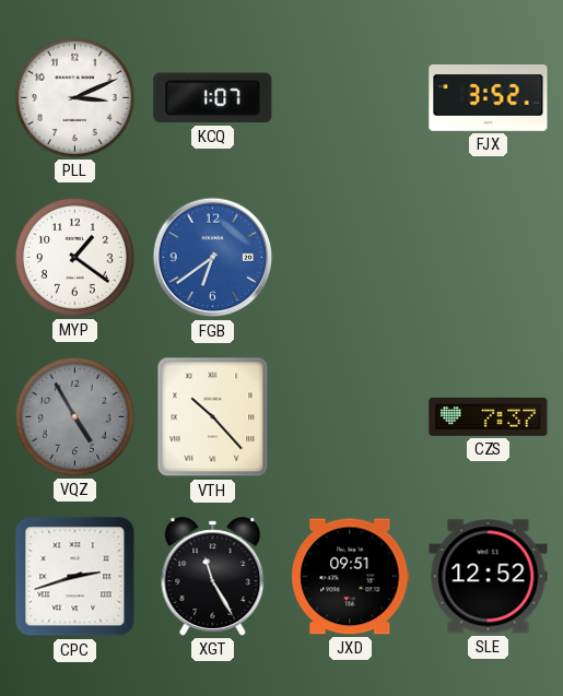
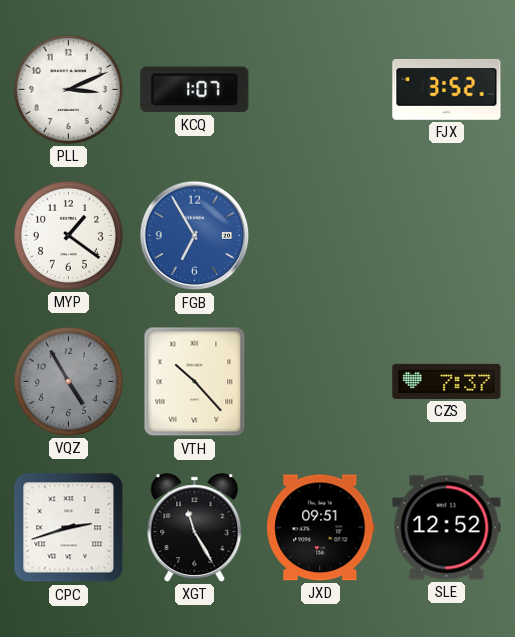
FGB: 6:39 -> 6:55 (195, 236)
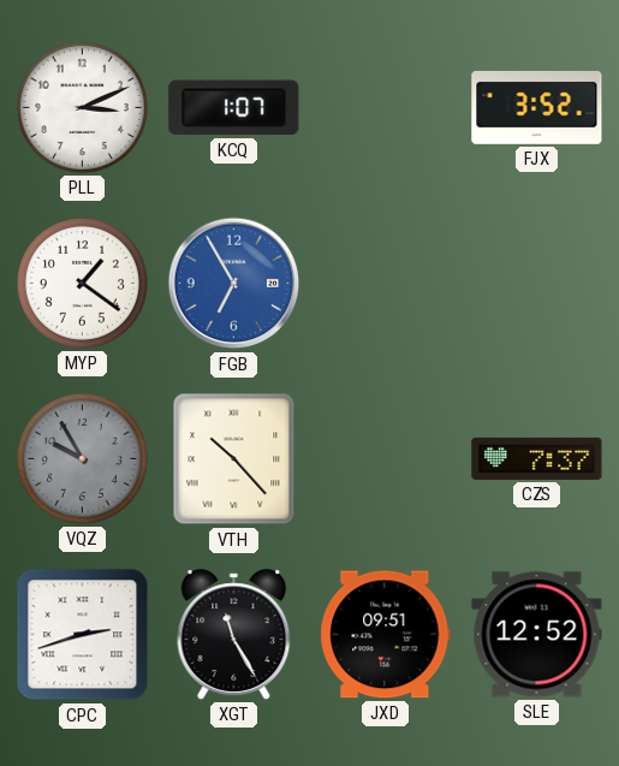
VQZ: 4:55 -> 9:55 (82, 458)
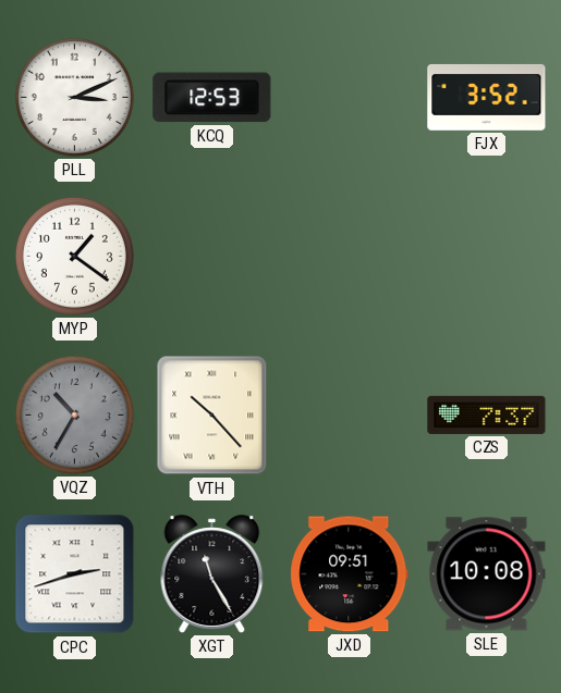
KCQ: 1:07 -> 12:53 (212, 98)
FGB: 6:55 -> none (234, 284)
VQZ: 9:55 -> 10:35 (74, 414)
SLE: 12:52 -> 10:08 (487, 574)
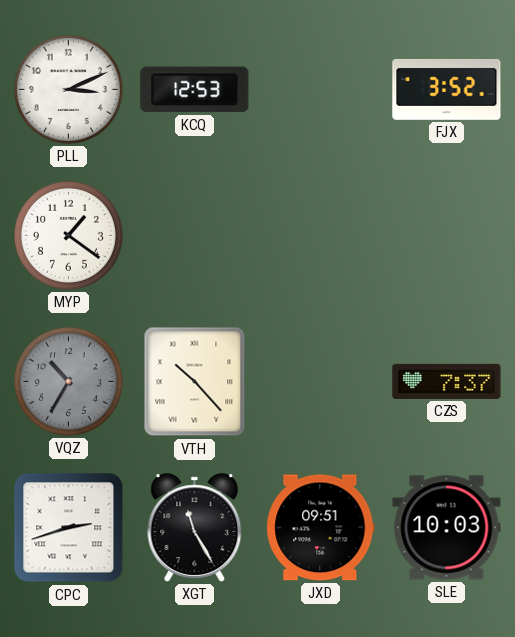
SLE: 10:08 -> 10:03 (447, 528)
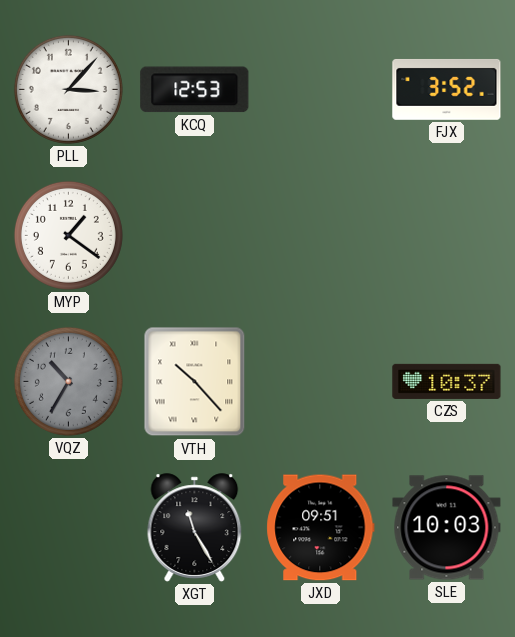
PLL: 3:11 -> 3:07 (68, 89)
CZS: 7:37 -> 10:37 (447, 381)
CPC: 2:42 -> none (69, 528)
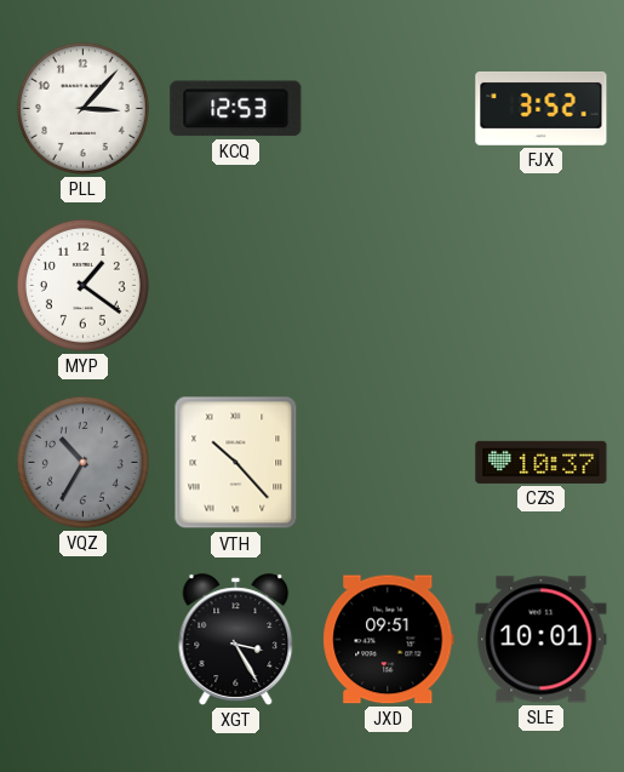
XGT: 11:25 -> 3:25 (236, 640)
SLE: 10:03 -> 10:01 (542, 640)
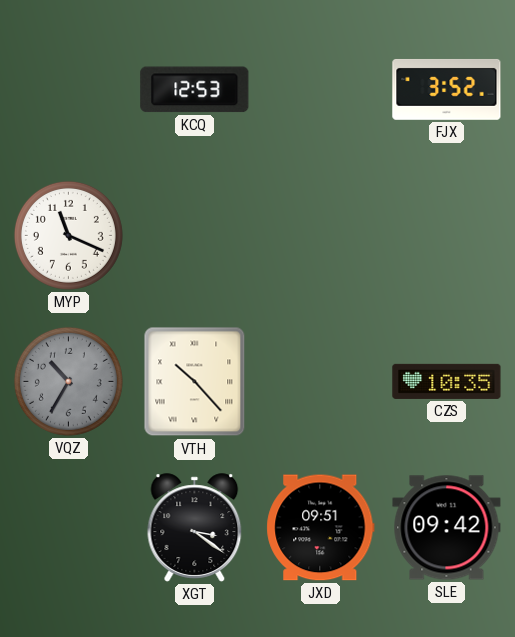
PLL: 3:07 -> none (82, 108)
MYP: 1:21 -> 11:19 (68, 235)
CZS: 10:37 -> 10:35 (447, 381)
XGT: 3:25 -> 3:21 (195, 528)
SLE: 10:01 -> 09:42 (447, 528)
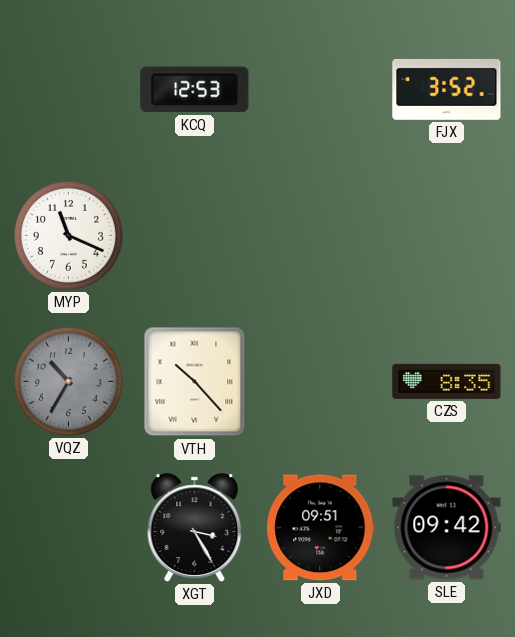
CZS: 10:35 -> 8:35 (447, 381)
XGT: 3:21 -> 3:25 (195, 528)
